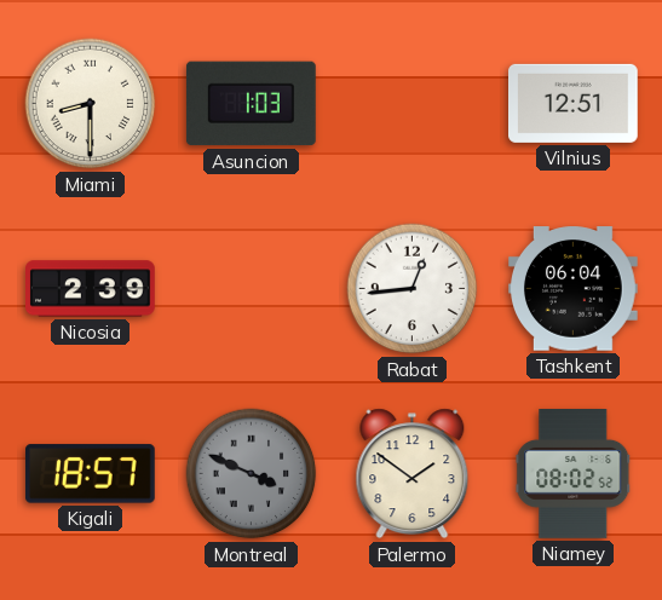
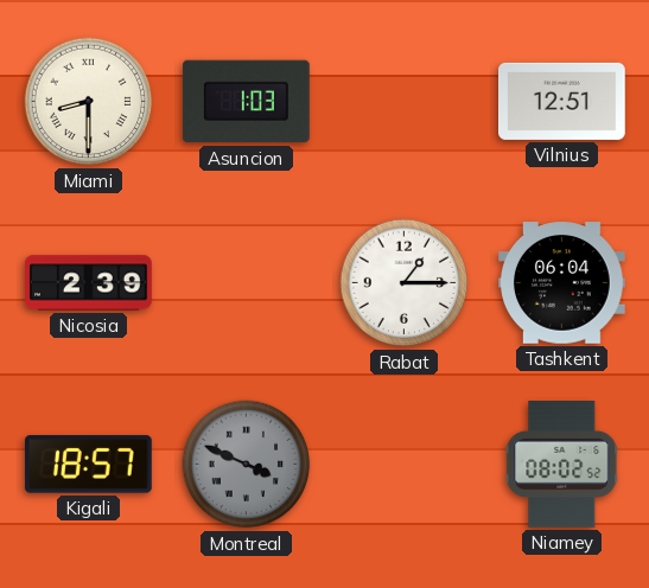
Rabat: 12:44 -> 1:15 (405, 283)
Palermo: 1:51 -> none (413, 474)
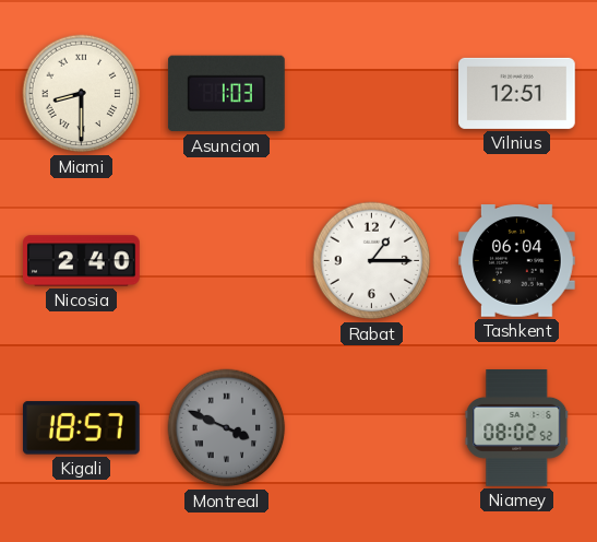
Nicosia: 2:39 -> 2:40 (82, 261)
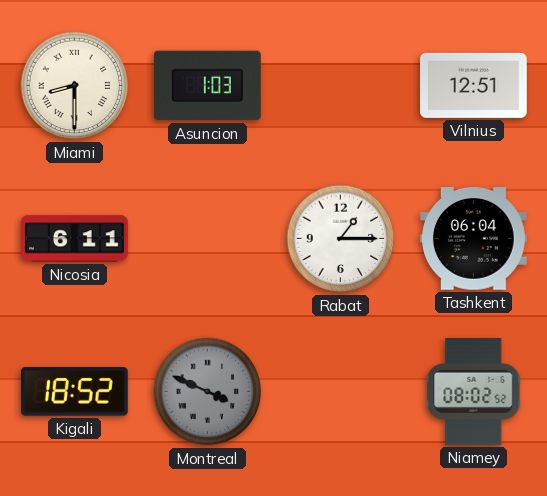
Nicosia: 2:40 -> 6:11 (75, 239)
Kigali: 18:57 -> 18:52 (74, 392)
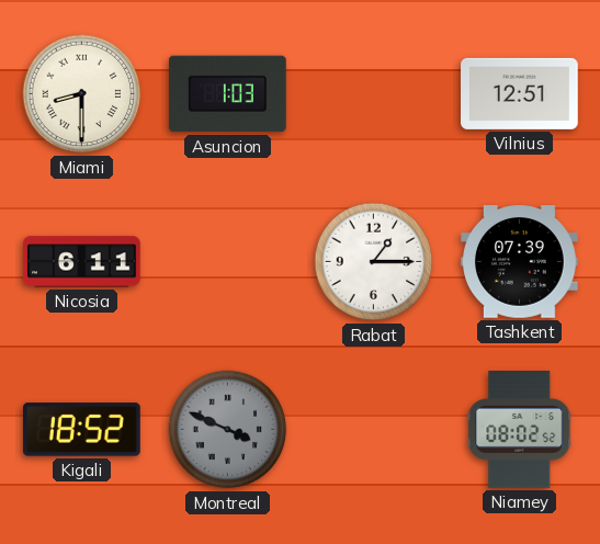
Tashkent: 06:04 -> 07:39 (520, 262)
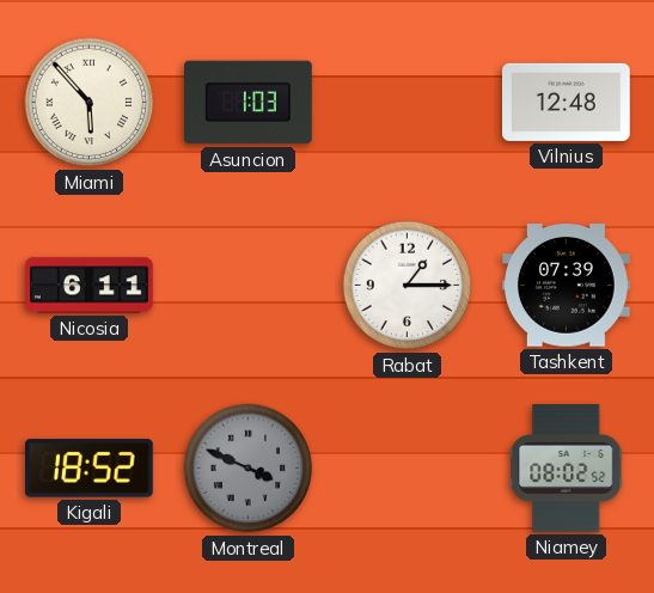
Miami: 8:30 -> 5:53 (90, 103)
Vilnius: 12:51 -> 12:48 (567, 102)
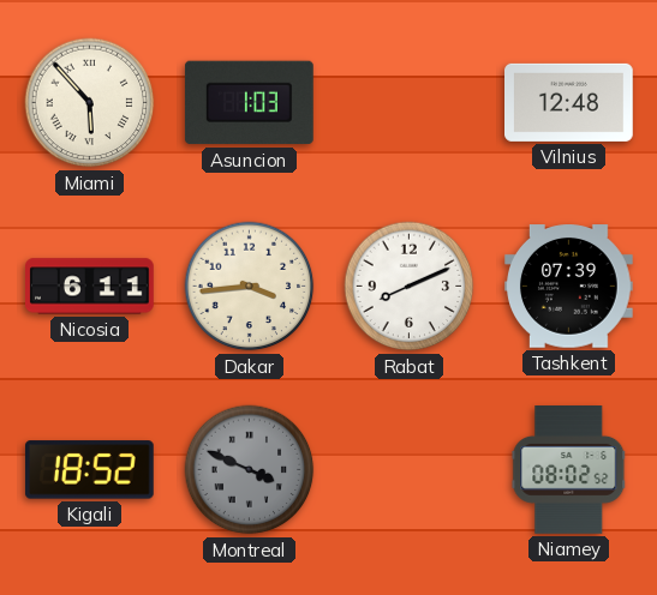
Dakar: none -> 3:44 (250, 287)
Rabat: 1:15 -> 8:11 (410, 287)
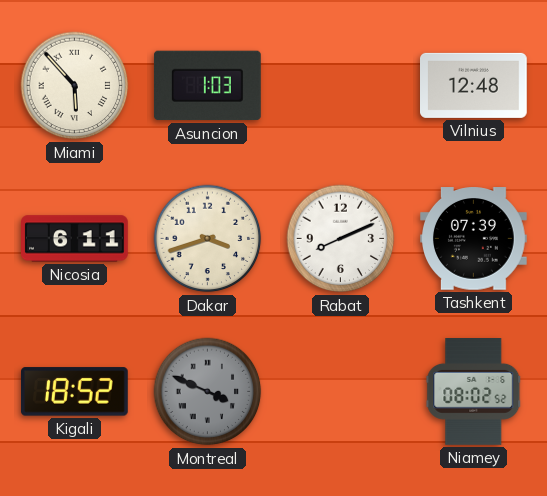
Dakar: 3:44 -> 3:42 (208, 239)
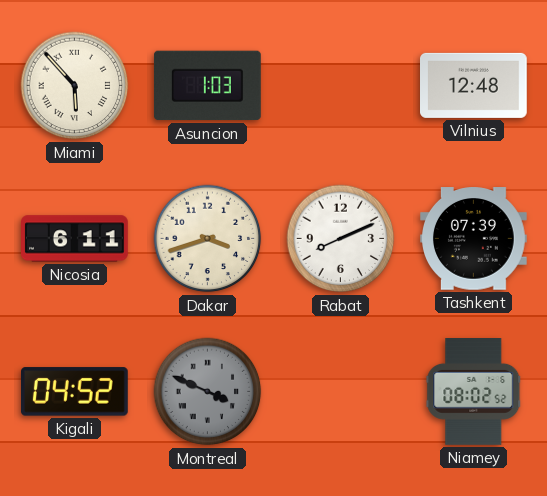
Kigali: 18:52 -> 04:52 (74, 392)
